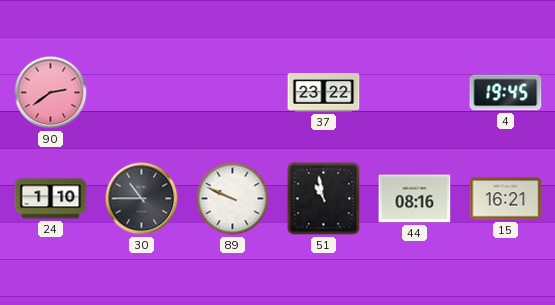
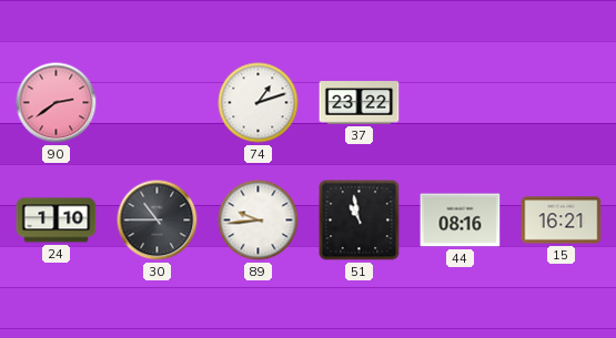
74: none -> 1:12 (259, 103)
4: 19:45 -> none (506, 93)
89: 9:49 -> 9:44 (259, 221)
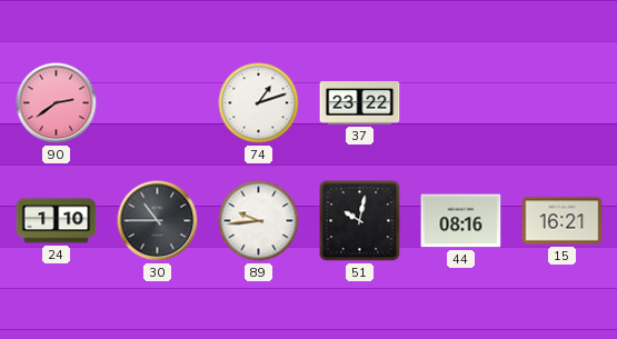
51: 10:58 -> 10:02 (360, 221)
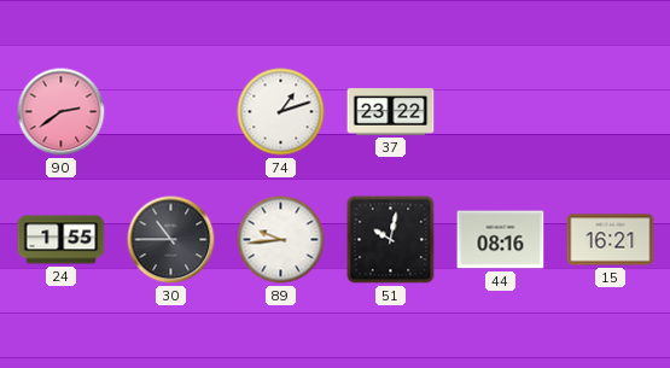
24: 1:10 -> 1:55 (62, 240)
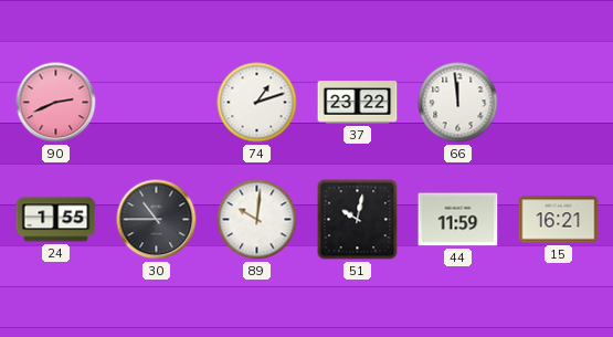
90: 2:39 -> 2:41 (56, 103)
66: none -> 11:59 (458, 103)
89: 9:44 -> 10:01 (257, 220)
44: 08:16 -> 11:59 (458, 220)
